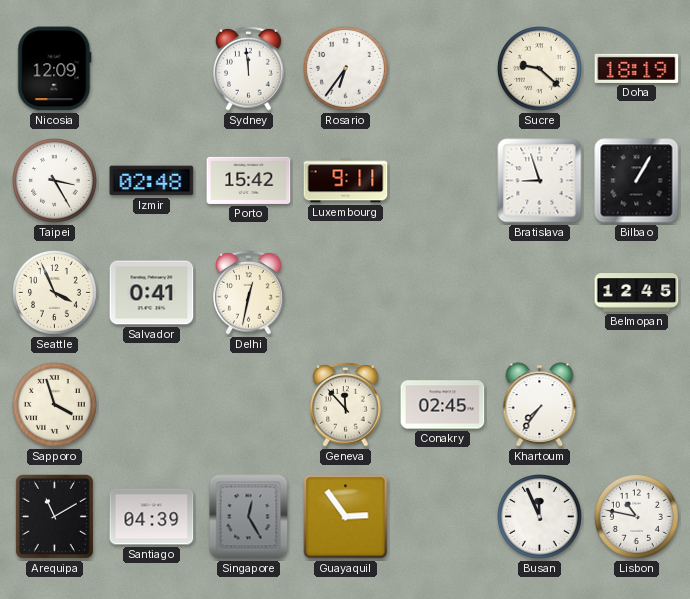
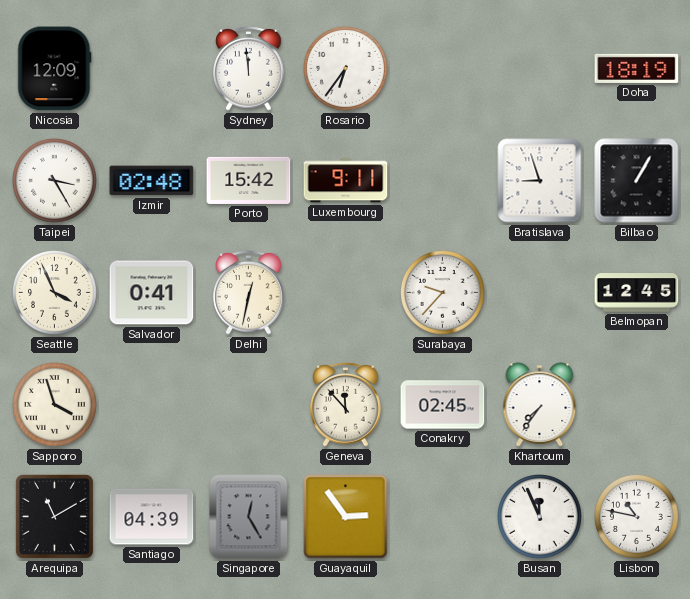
Sucre: 9:22 -> none (540, 69)
Surabaya: none -> 9:37 (443, 293)
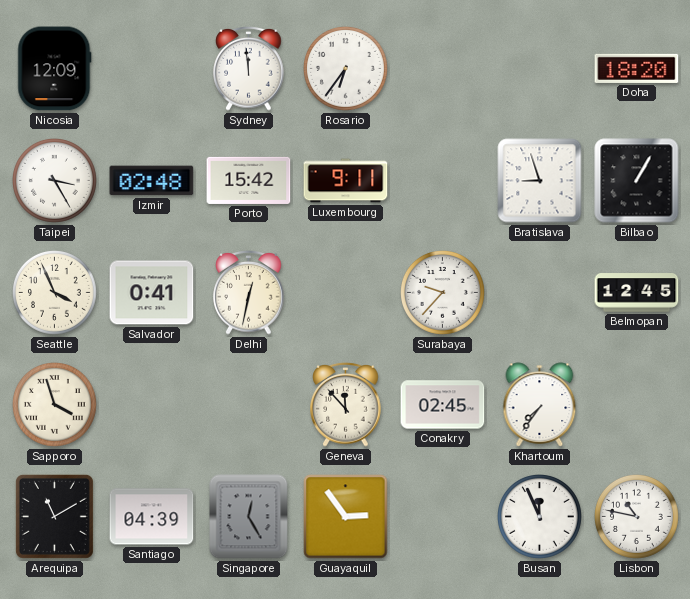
Doha: 18:19 -> 18:20 (637, 68)
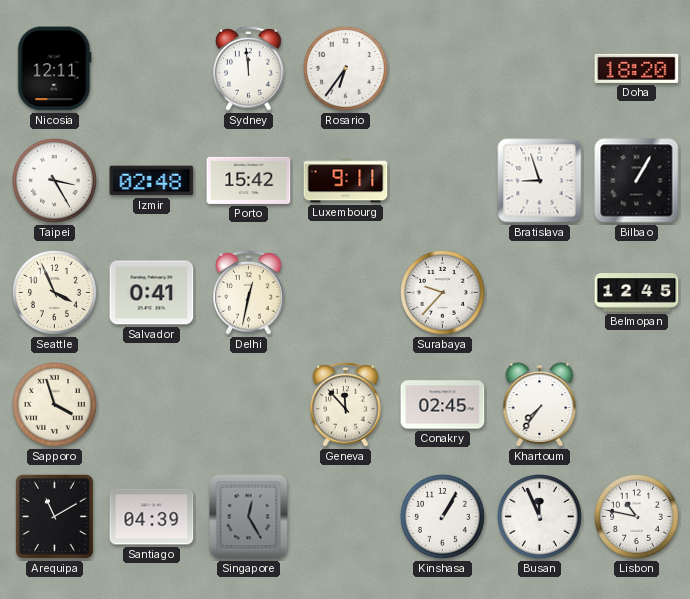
Nicosia: 12:09 -> 12:11 (55, 69)
Guayaquil: 2:54 -> none (346, 517)
Kinshasa: none -> 1:05 (443, 517)
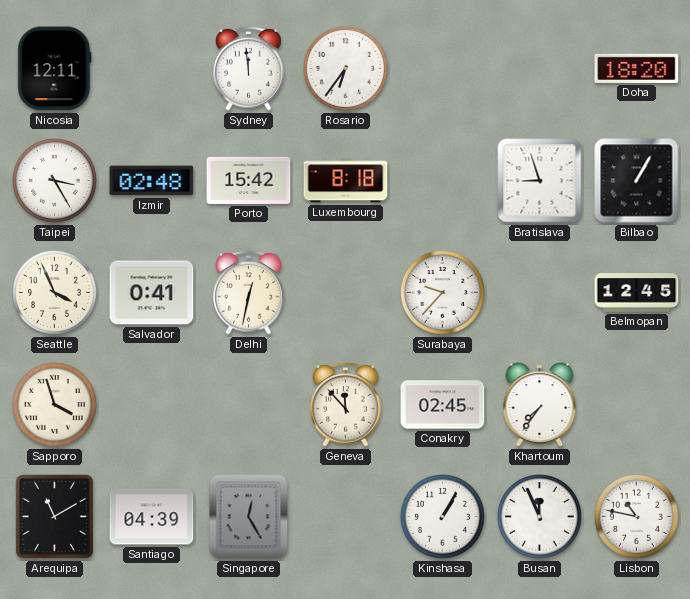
Luxembourg: 9:11 -> 8:18 (346, 181)
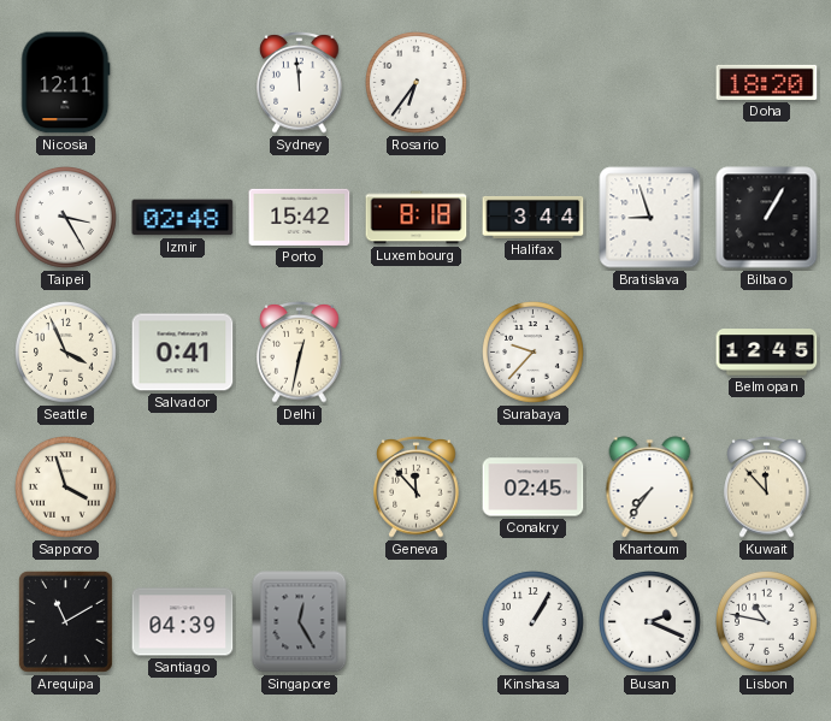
Halifax: none -> 3:44 (534, 217)
Kuwait: none -> 11:53 (767, 487)
Busan: 11:56 -> 2:19 (650, 622)
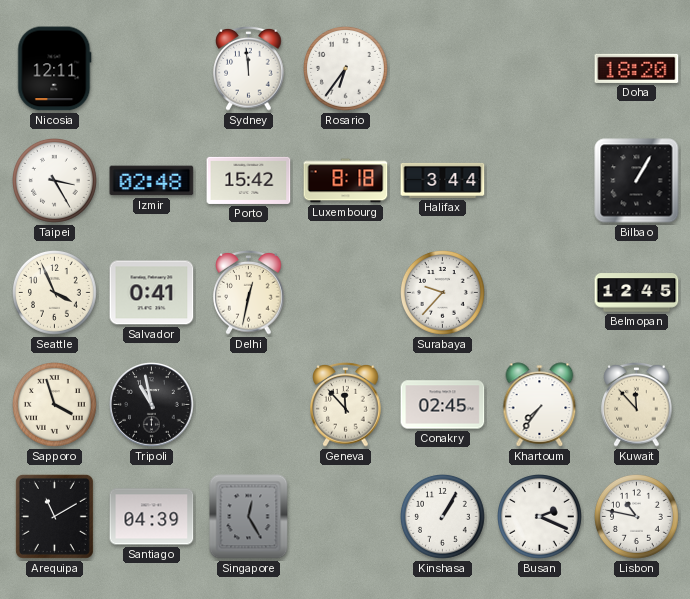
Bratislava: 8:57 -> none (650, 218)
Tripoli: none -> 10:58 (152, 405)
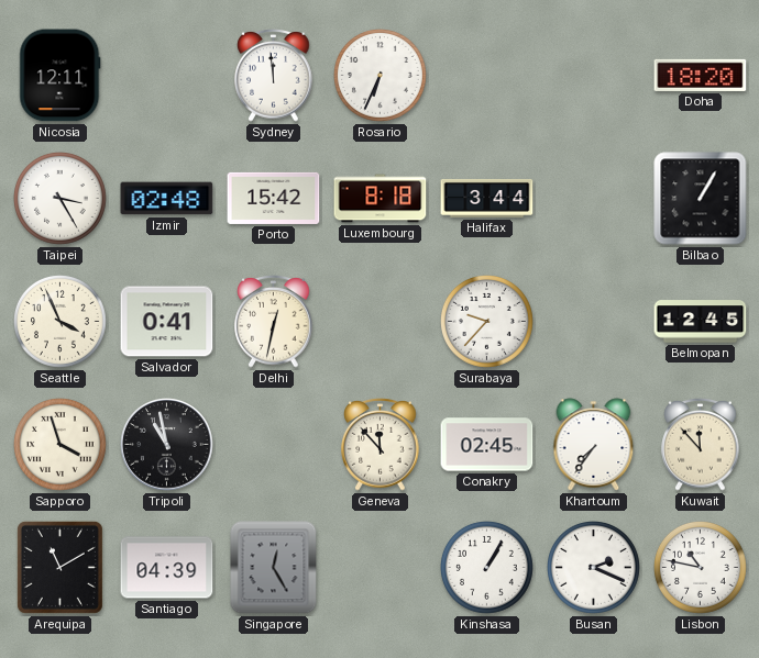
Rosario: 6:36 -> 6:34 (381, 76)
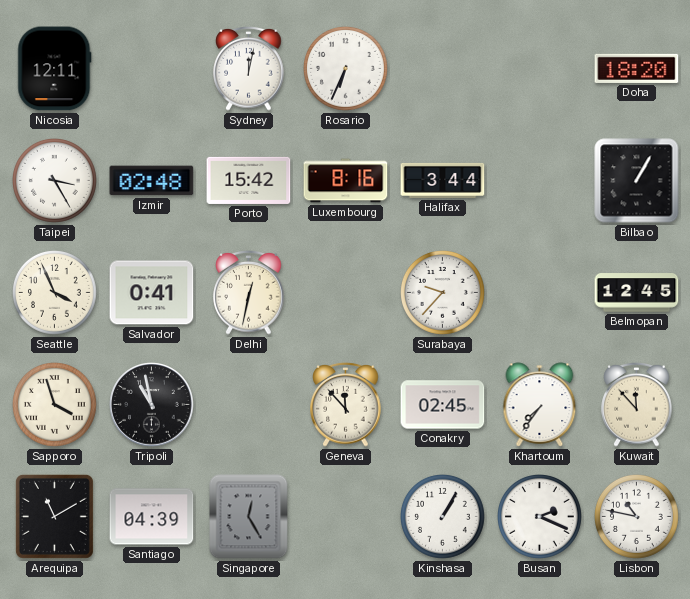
Sydney: 11:59 -> 12:02 (249, 69)
Luxembourg: 8:18 -> 8:16 (346, 181)
